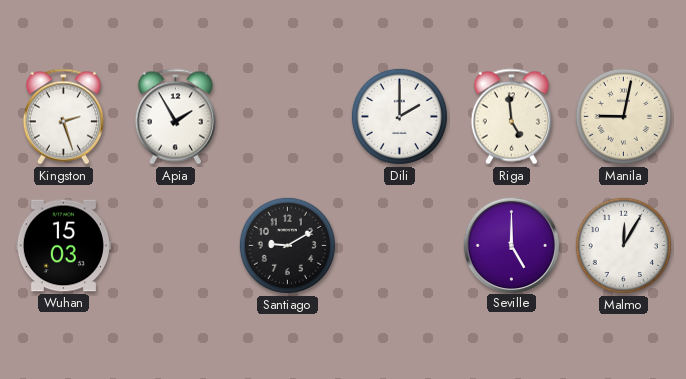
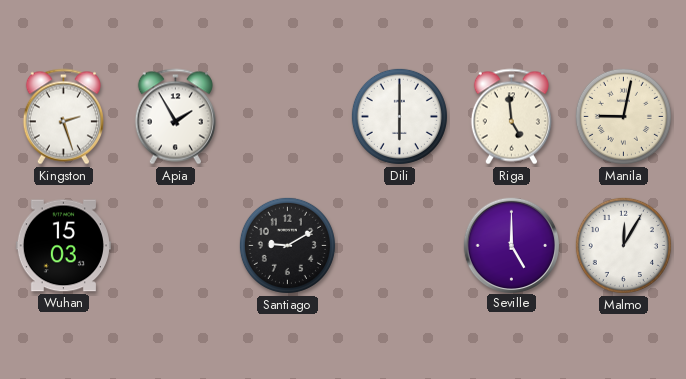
Dili: 2:00 -> 6:00 (399, 116)
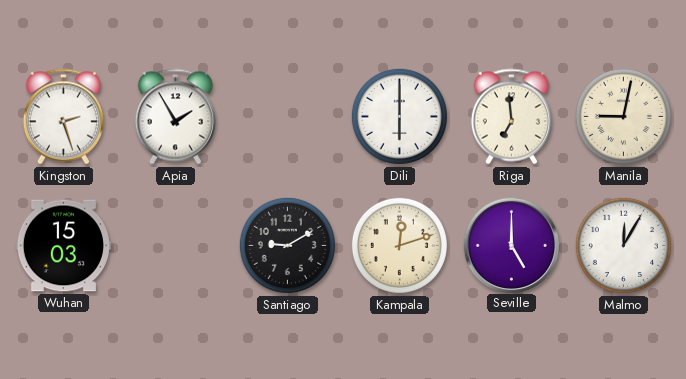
Riga: 4:59 -> 6:59 (511, 117)
Kampala: none -> 12:12 (399, 245)
